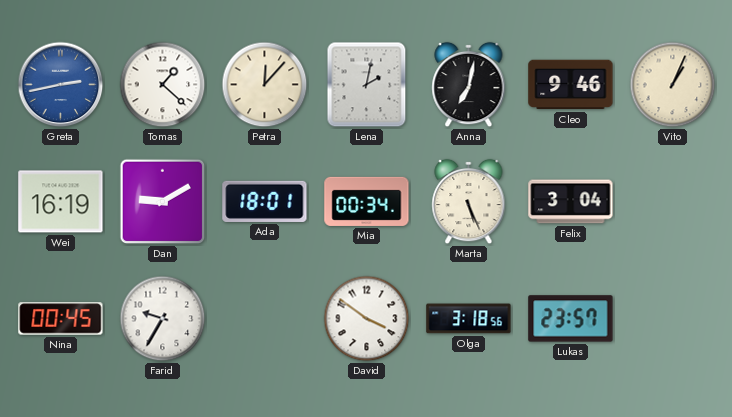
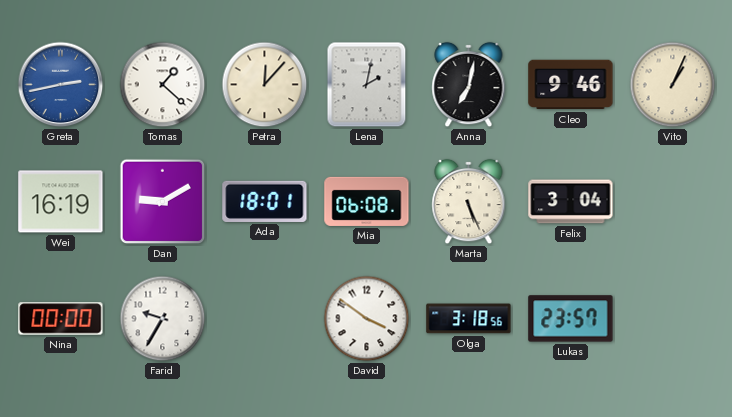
Mia: 00:34 -> 06:08 (367, 201)
Nina: 00:45 -> 00:00 (61, 319)
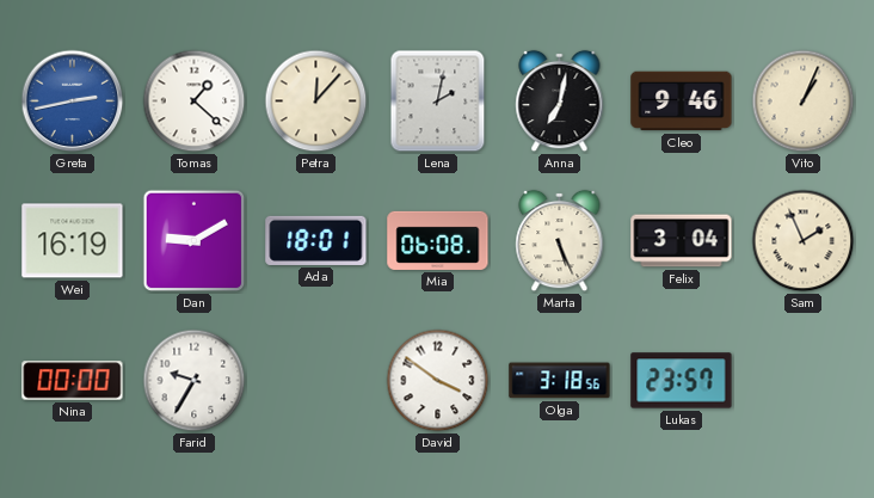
Sam: none -> 1:56 (804, 241)
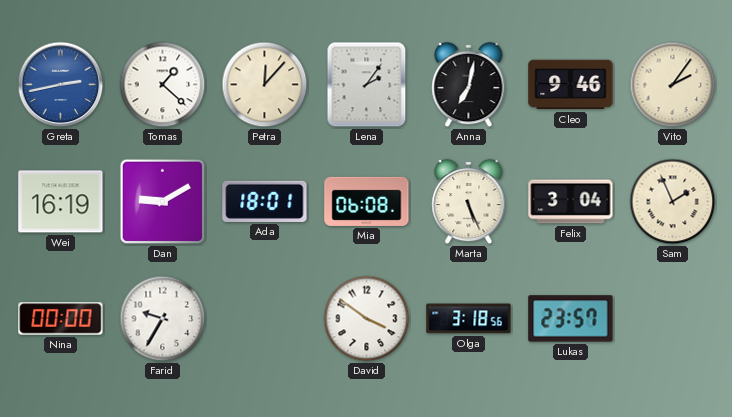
Lena: 2:02 -> 2:06 (367, 85)
Vito: 1:04 -> 2:06 (673, 85)
